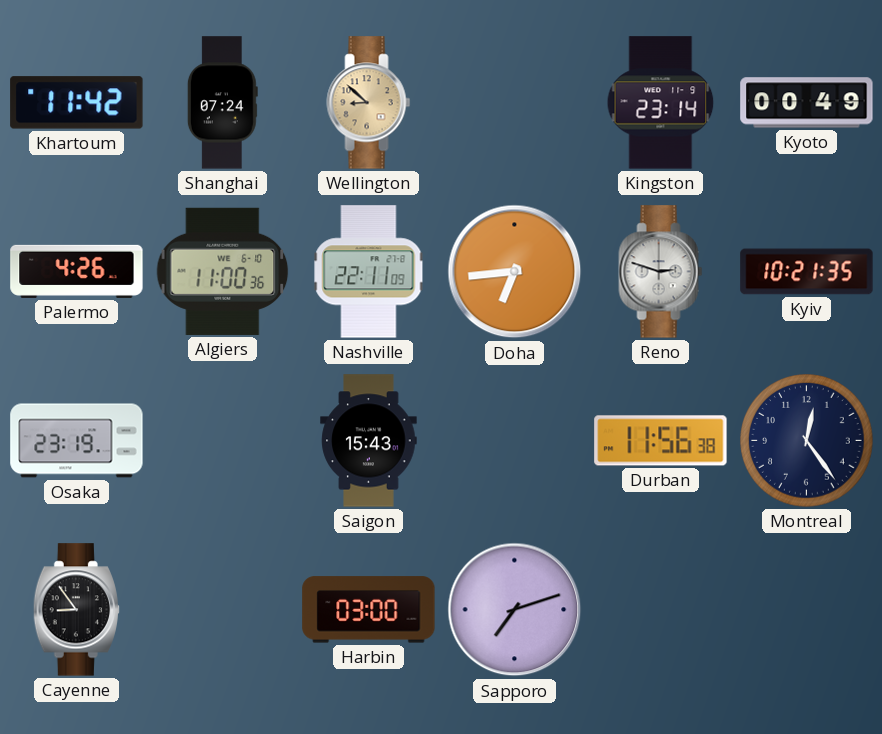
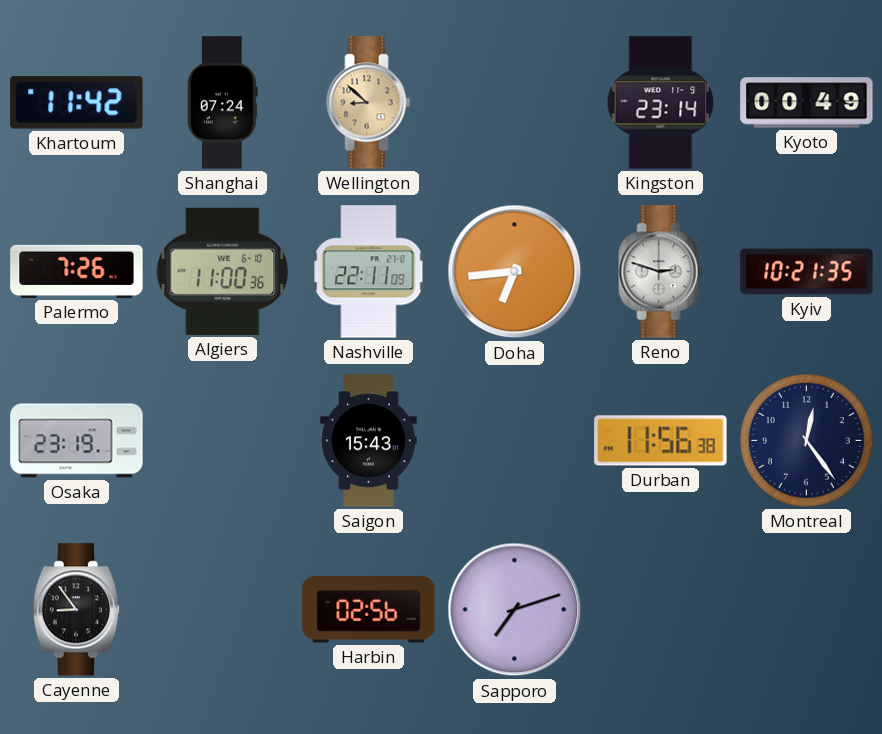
Palermo: 4:26 -> 7:26 (77, 271)
Harbin: 03:00 -> 02:56 (369, 610)
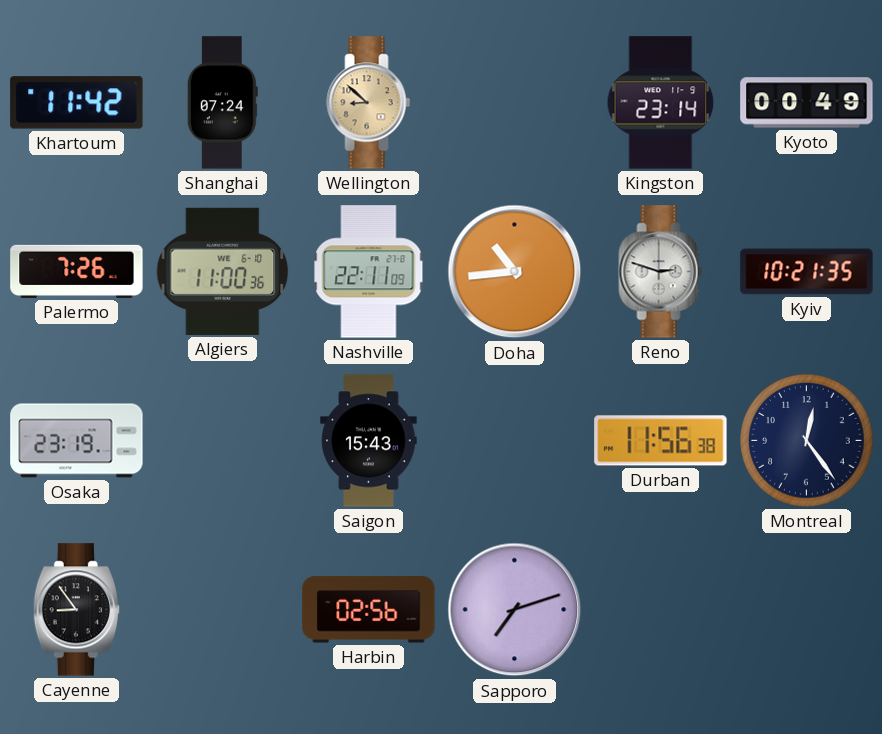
Doha: 6:44 -> 10:44 (515, 272)
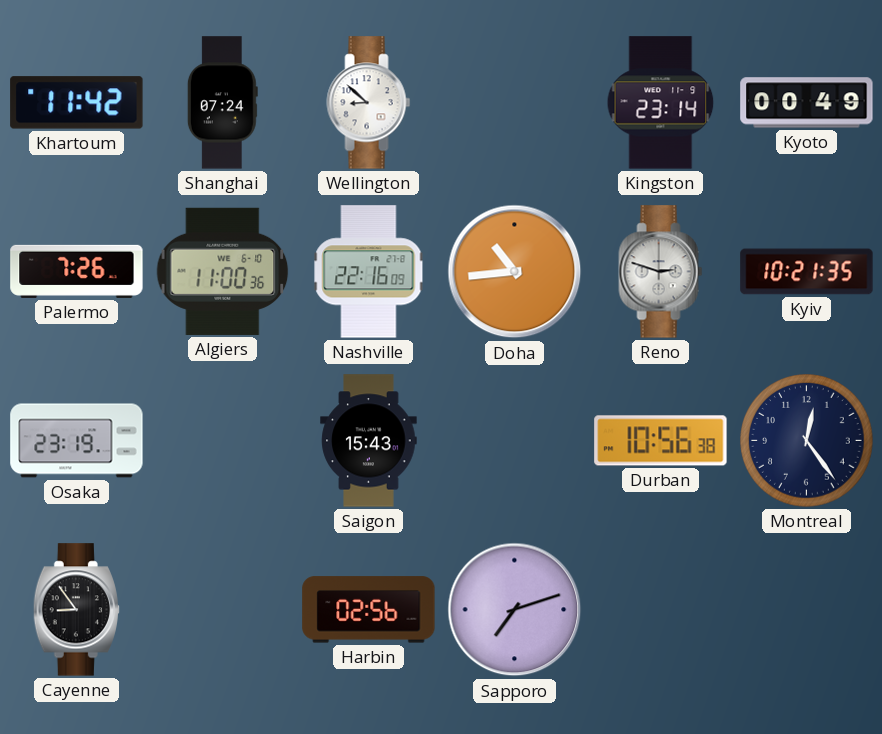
Wellington dial: champagne -> white (369, 103)
Nashville: 22:11 -> 22:16 (369, 272)
Durban: 11:56 -> 10:56 (661, 441)
